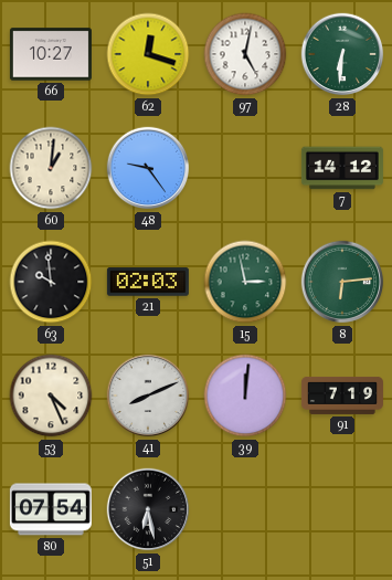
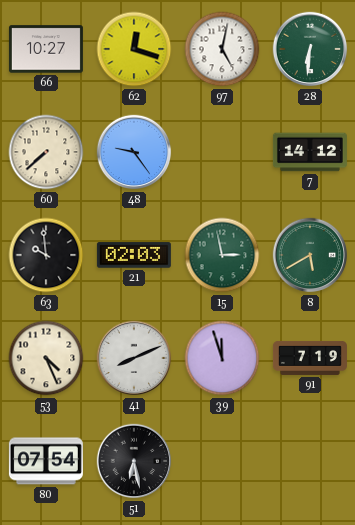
60: 1:01 -> 7:38 (46, 152)
8: 6:14 -> 5:40 (310, 255)
39: 12:01 -> 11:57 (222, 358)
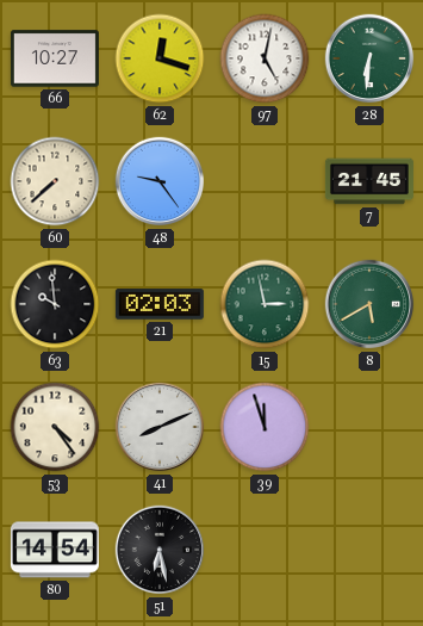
7: 14:12 -> 21:45 (369, 181)
53: 4:26 -> 4:24 (55, 427)
91: 7:19 -> none (310, 358)
80: 07:54 -> 14:54 (55, 550)
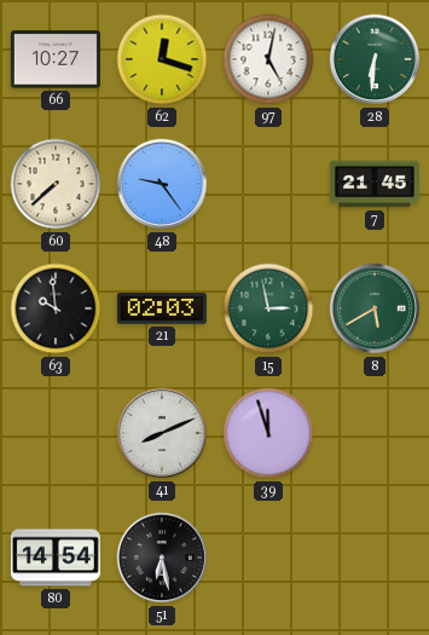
53: 4:24 -> none (55, 427)
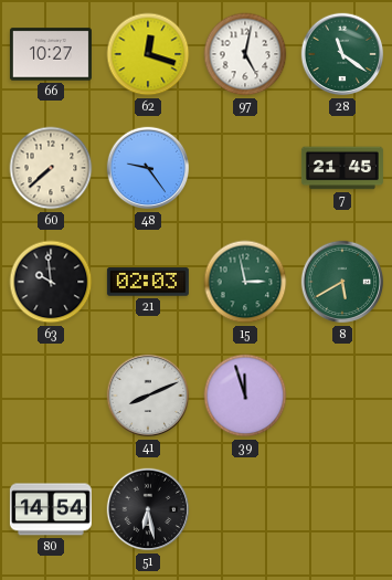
28: 6:31 -> 11:21 (342, 54)
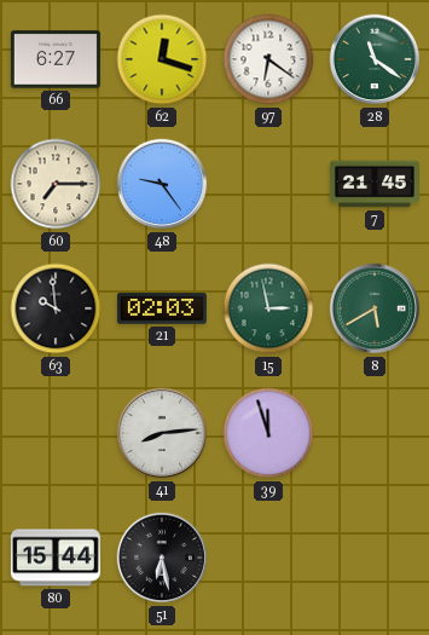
66: 10:27 -> 6:27 (56, 59)
97: 5:02 -> 6:21 (268, 59)
60: 7:38 -> 7:15 (56, 184)
41: 8:11 -> 8:14 (162, 433)
80: 14:54 -> 15:44 (56, 558)
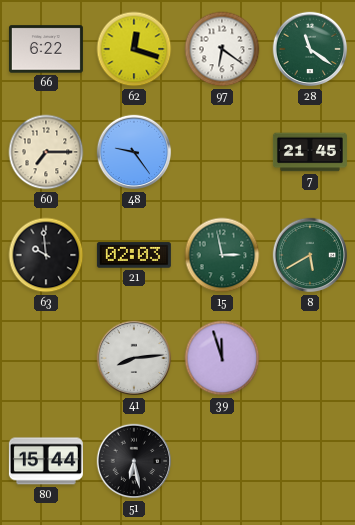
66: 6:27 -> 6:22 (46, 49)
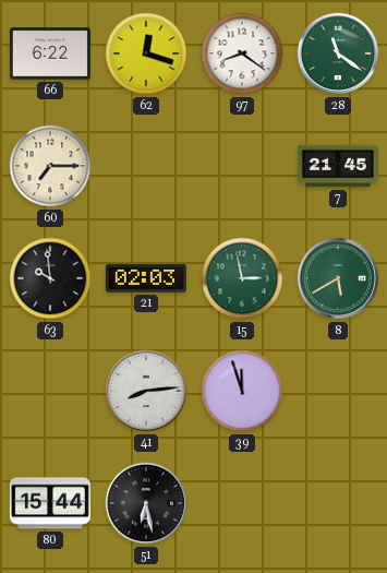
97: 6:21 -> 8:21 (242, 53)
48: 9:24 -> none (134, 152)
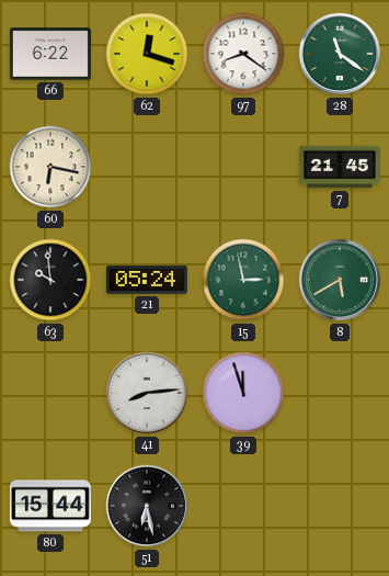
60: 7:15 -> 6:17 (50, 167)
21: 02:03 -> 05:24 (147, 280)
